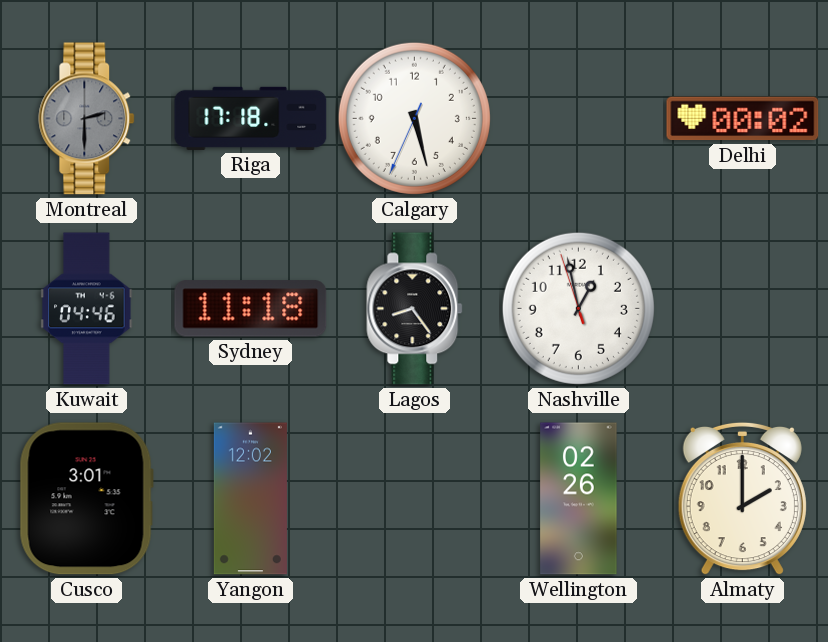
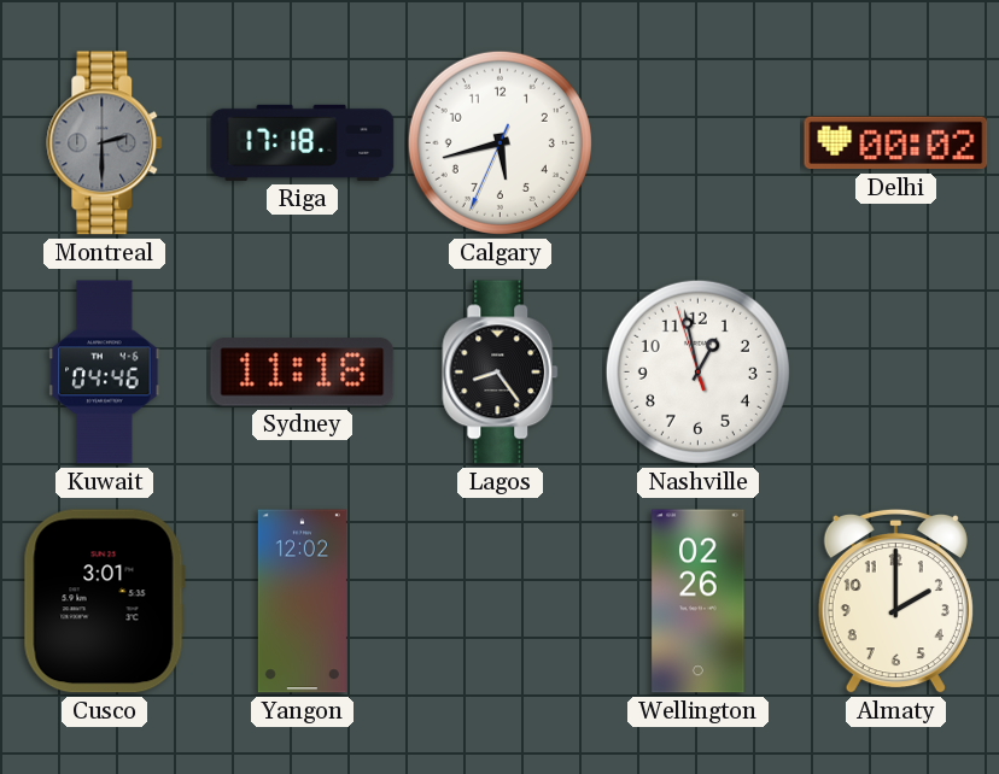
Calgary: 5:27 -> 5:42 (499, 142)
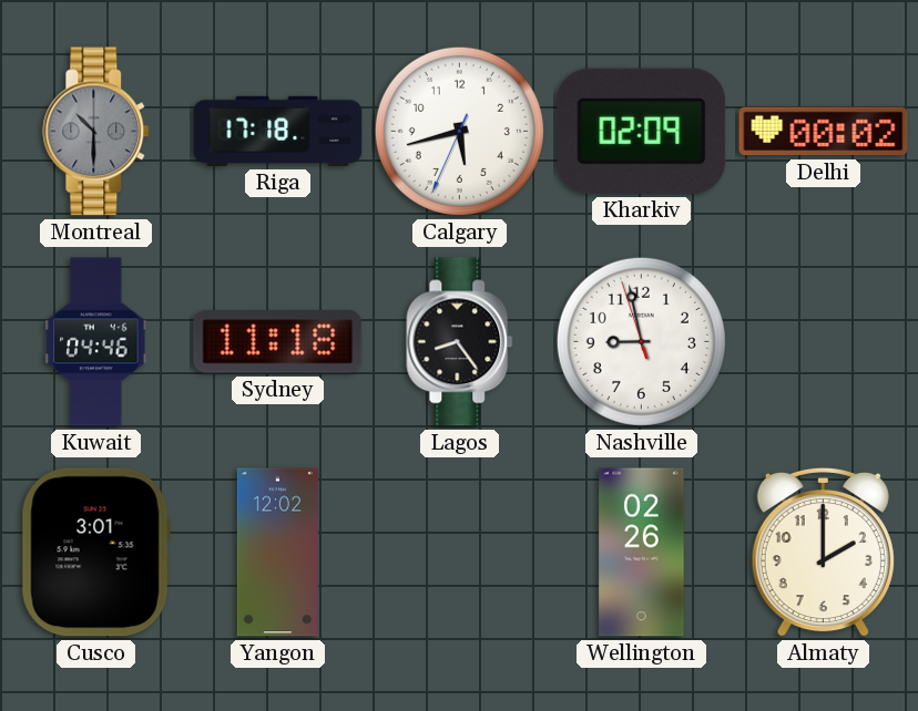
Montreal: 2:30 -> 10:30 (96, 132)
Kharkiv: none -> 02:09 (642, 131)
Nashville: 12:57 -> 8:57 (641, 341)
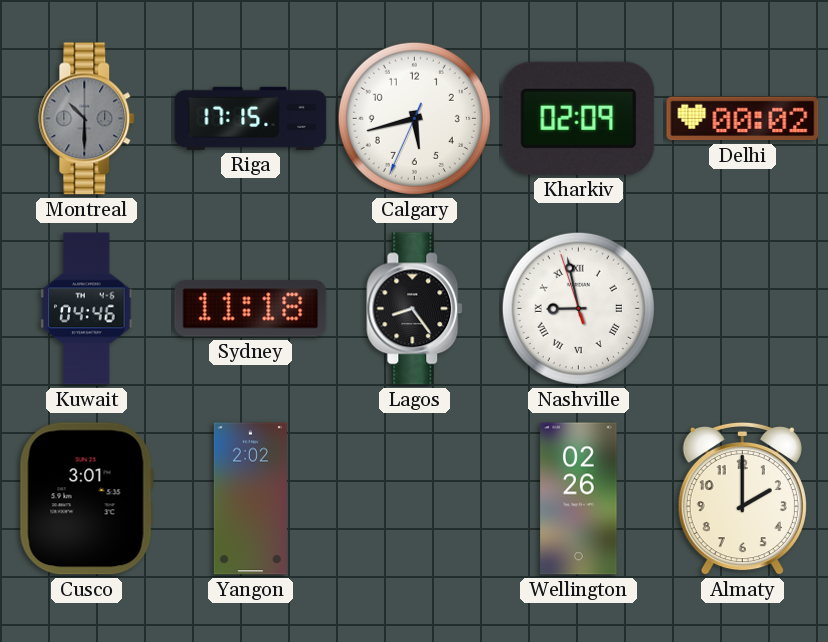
Riga: 17:18 -> 17:15 (251, 118)
Nashville numerals: Arabic -> Roman (578, 308)
Yangon: 12:02 -> 2:02 (250, 499)
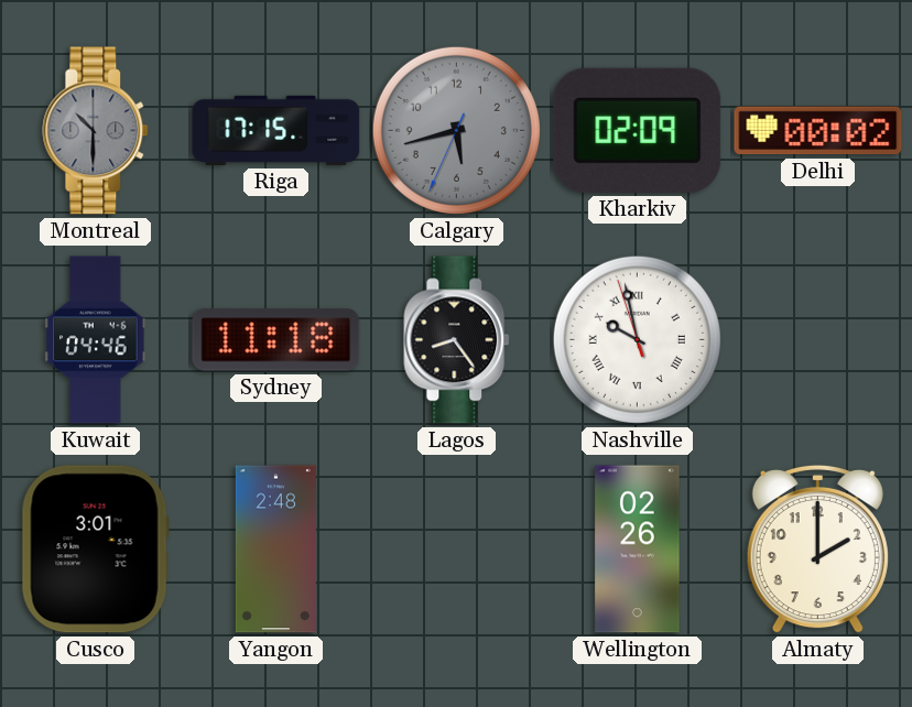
Calgary dial: white -> grey (456, 130)
Nashville: 8:57 -> 9:57 (637, 339)
Yangon: 2:02 -> 2:48 (275, 550)
